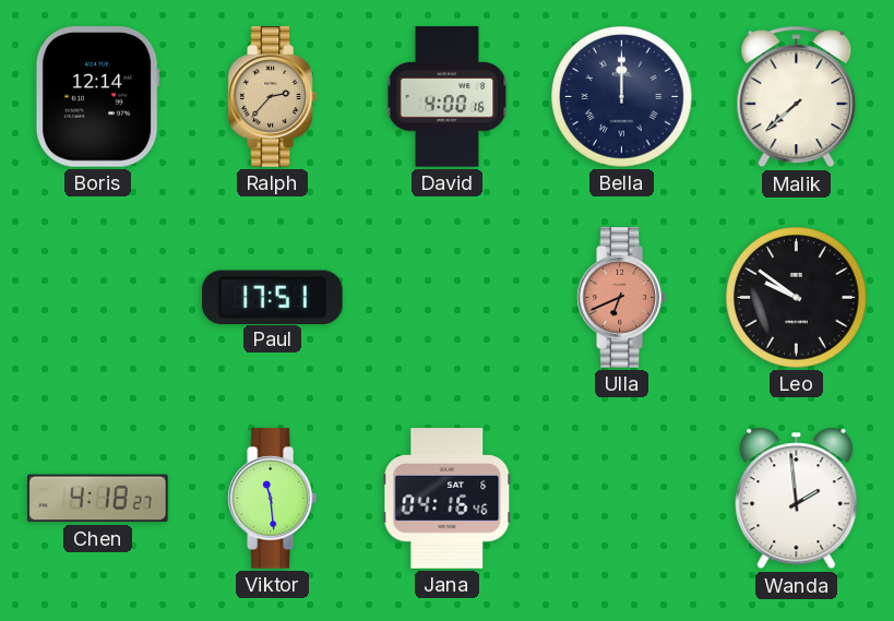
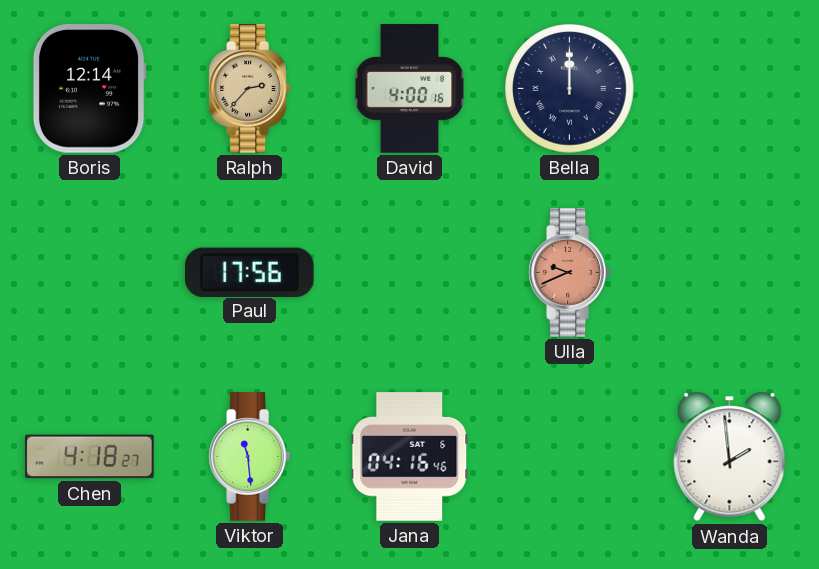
Malik: 7:38 -> none (797, 97)
Paul: 17:51 -> 17:56 (250, 272)
Ulla: 6:41 -> 9:41 (569, 273)
Leo: 9:51 -> none (797, 298)
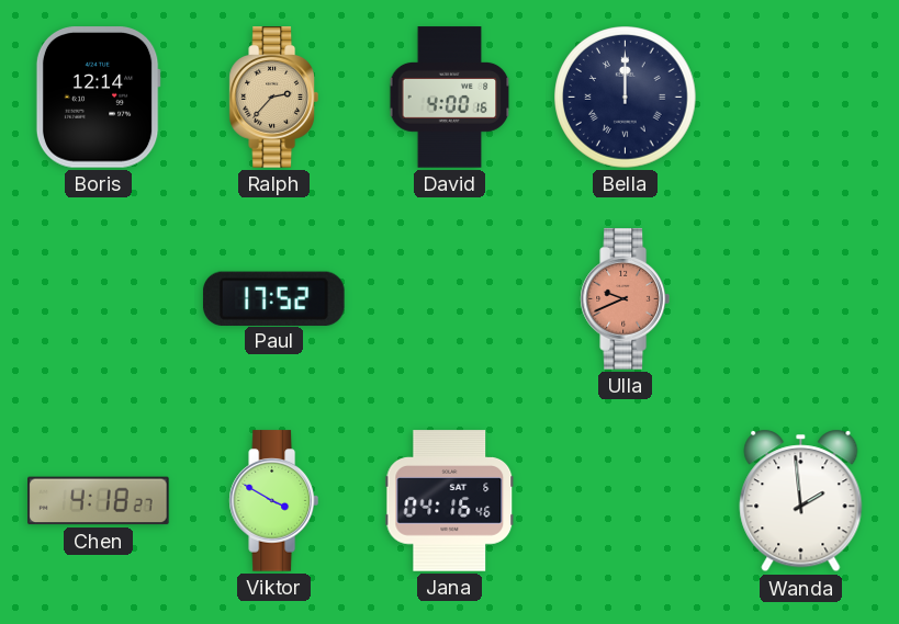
Paul: 17:56 -> 17:52 (274, 298)
Viktor: 11:29 -> 3:50 (273, 501)
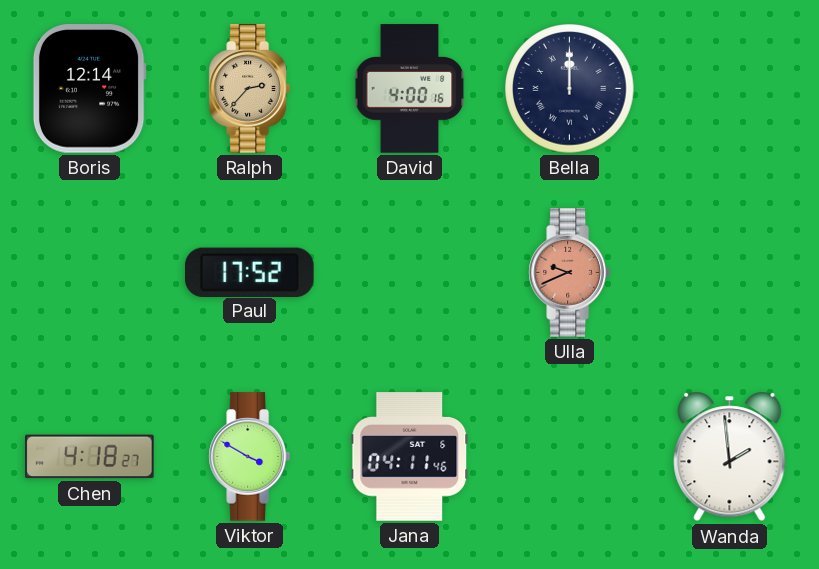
Jana: 04:16 -> 04:11 (410, 457)
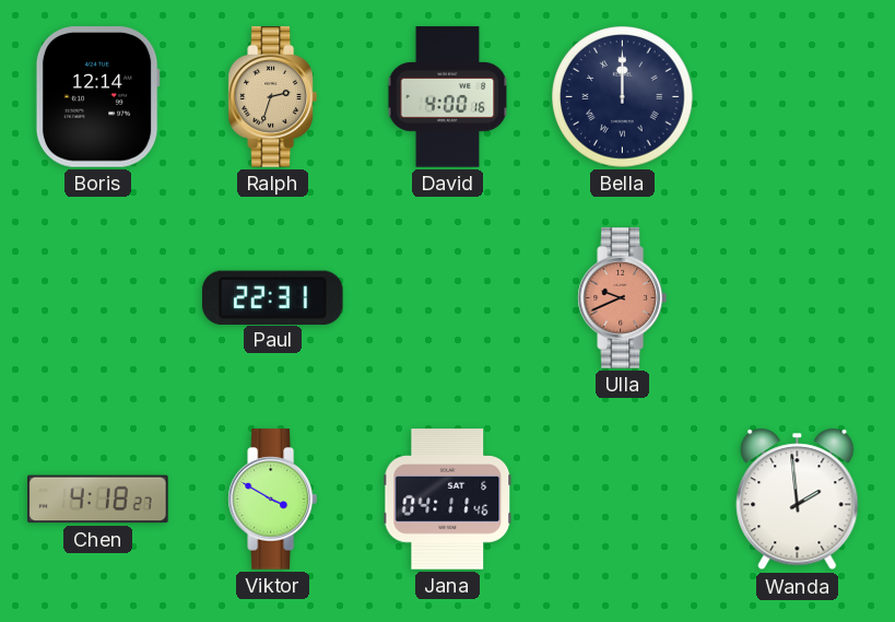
Ralph: 2:37 -> 2:33 (272, 97)
Paul: 17:52 -> 22:31 (273, 297)
